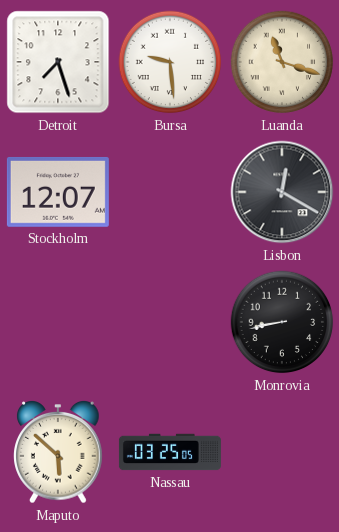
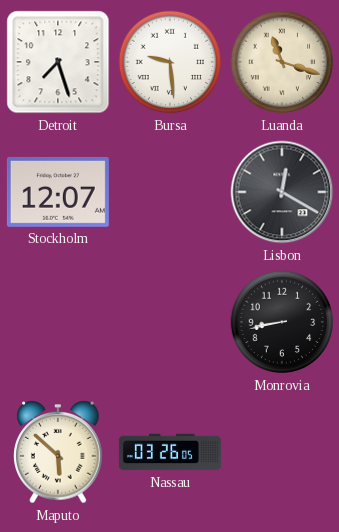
Nassau: 03:25 -> 03:26 (170, 452)
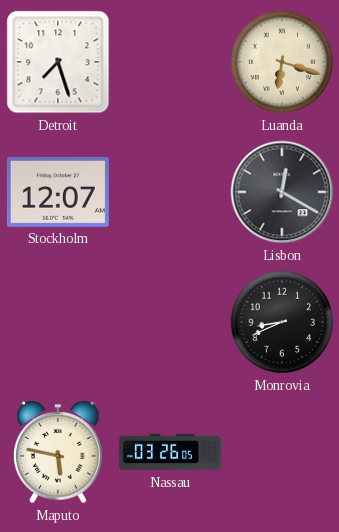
Bursa: 9:29 -> none (170, 62)
Luanda: 11:18 -> 6:18 (282, 62)
Monrovia: 8:43 -> 8:41 (282, 322)
Maputo: 5:52 -> 5:47 (58, 453)
